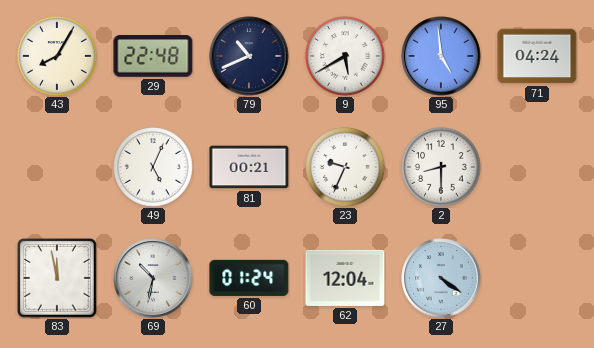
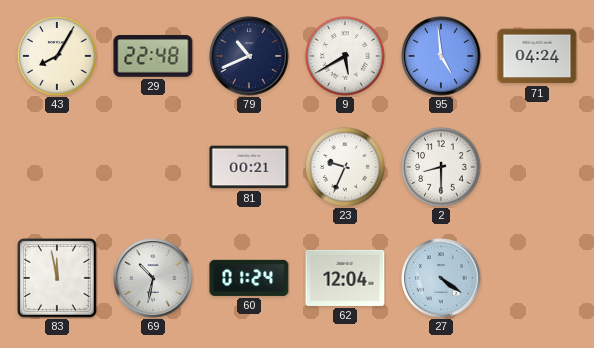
49: 5:04 -> none (154, 168)
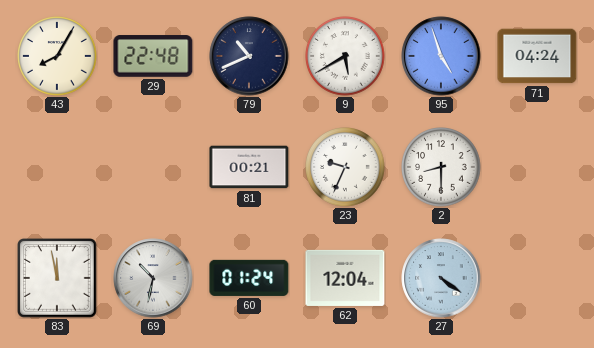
95: 4:59 -> 4:57 (441, 56)
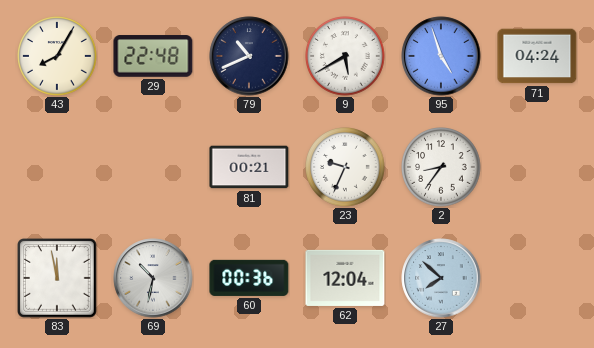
2: 8:30 -> 8:36 (442, 168)
60: 01:24 -> 00:36 (249, 278)
27: 4:21 -> 7:52 (441, 278)
